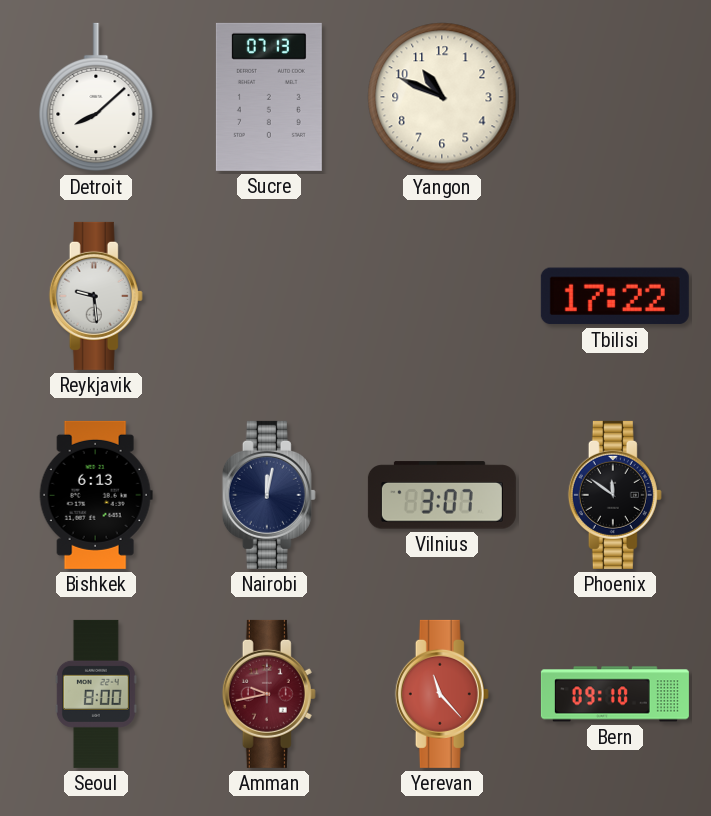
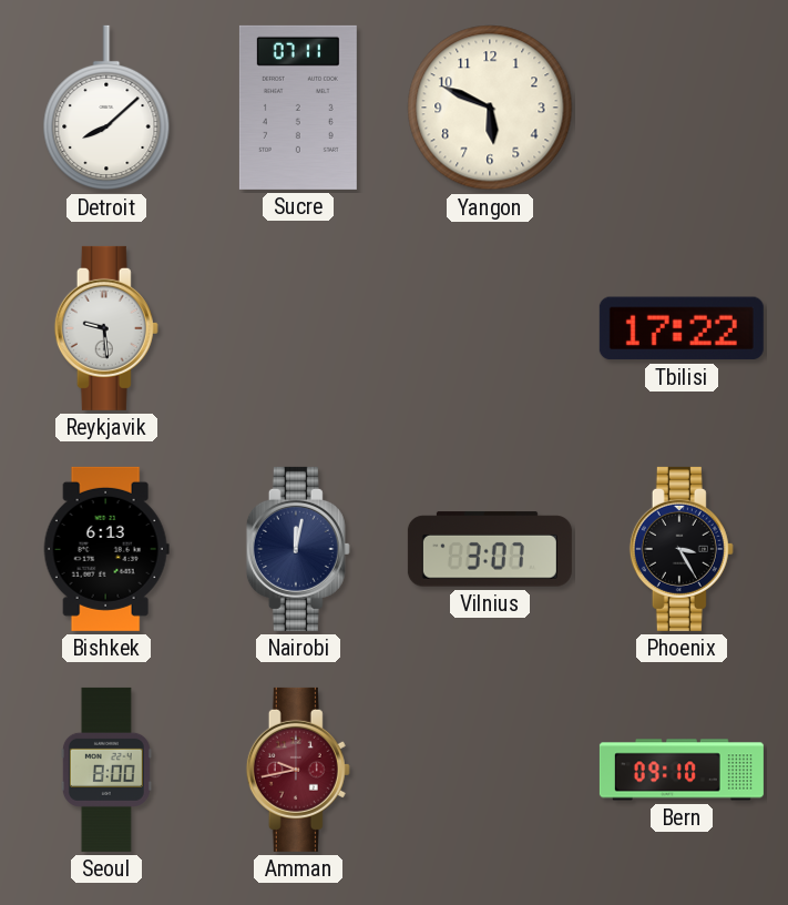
Sucre: 07:13 -> 07:11 (298, 108)
Yangon: 10:49 -> 5:49 (490, 108)
Phoenix: 11:51 -> 3:25 (682, 549)
Yerevan: 11:23 -> none (442, 694)
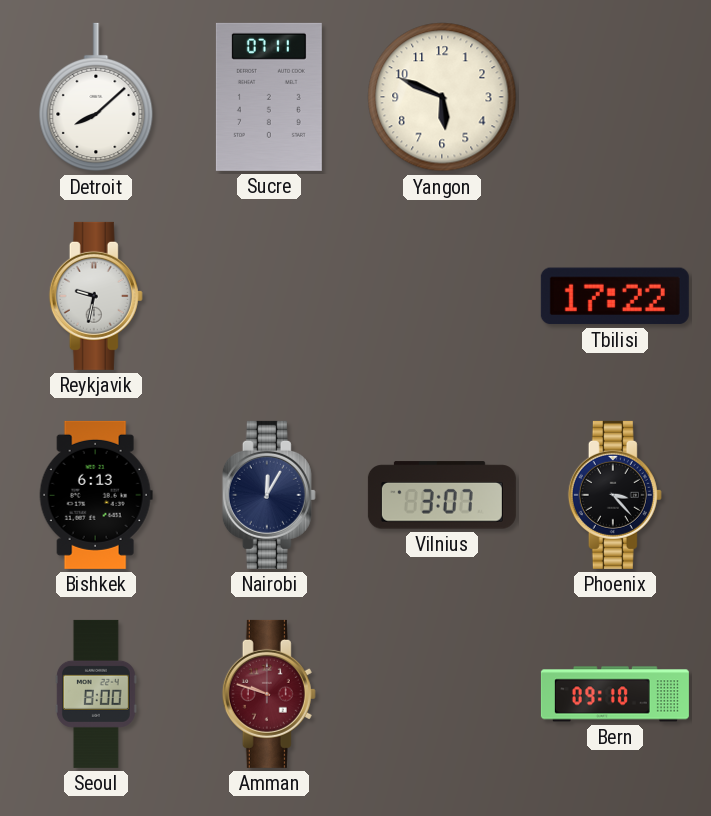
Reykjavik: 9:29 -> 9:32 (96, 296)
Nairobi: 12:02 -> 12:05 (269, 495)
Phoenix: 3:25 -> 3:23 (615, 495)
Amman: 9:43 -> 9:48 (269, 694)
